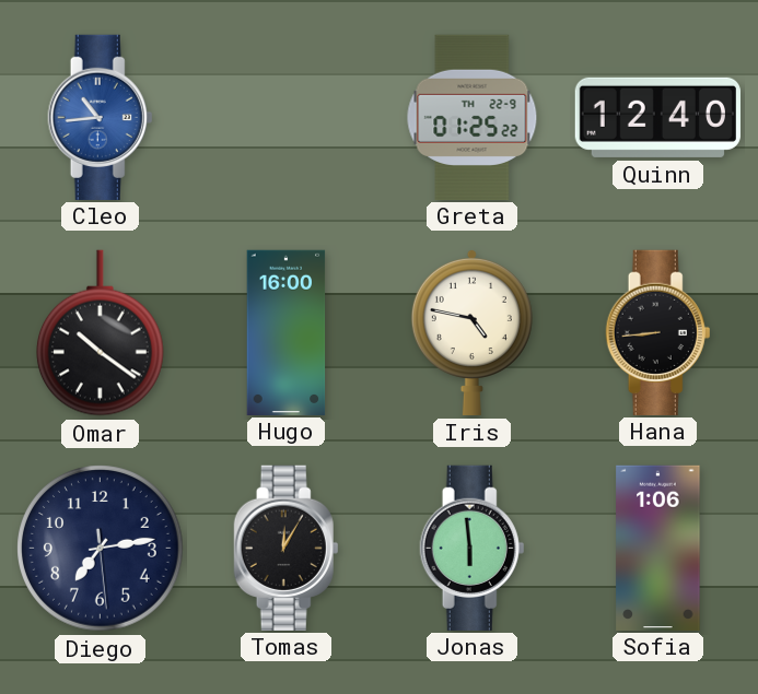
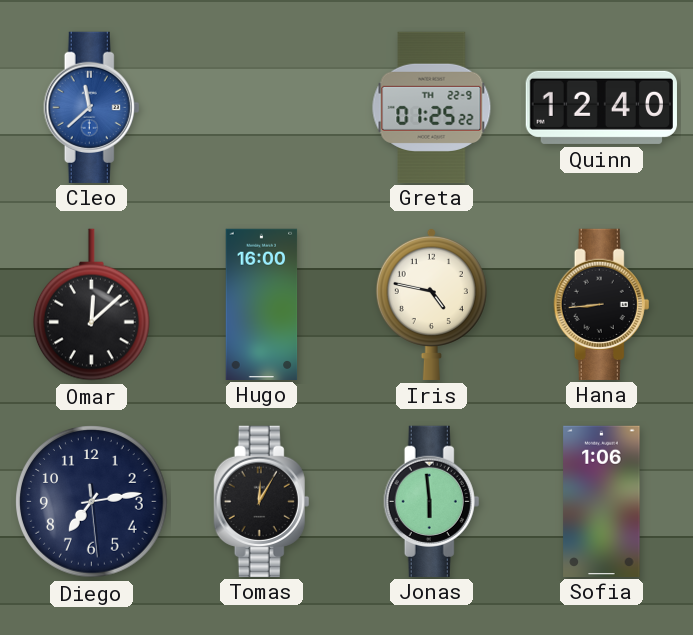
Cleo: 10:44 -> 11:38 (92, 107)
Omar: 10:21 -> 12:08 (91, 305)
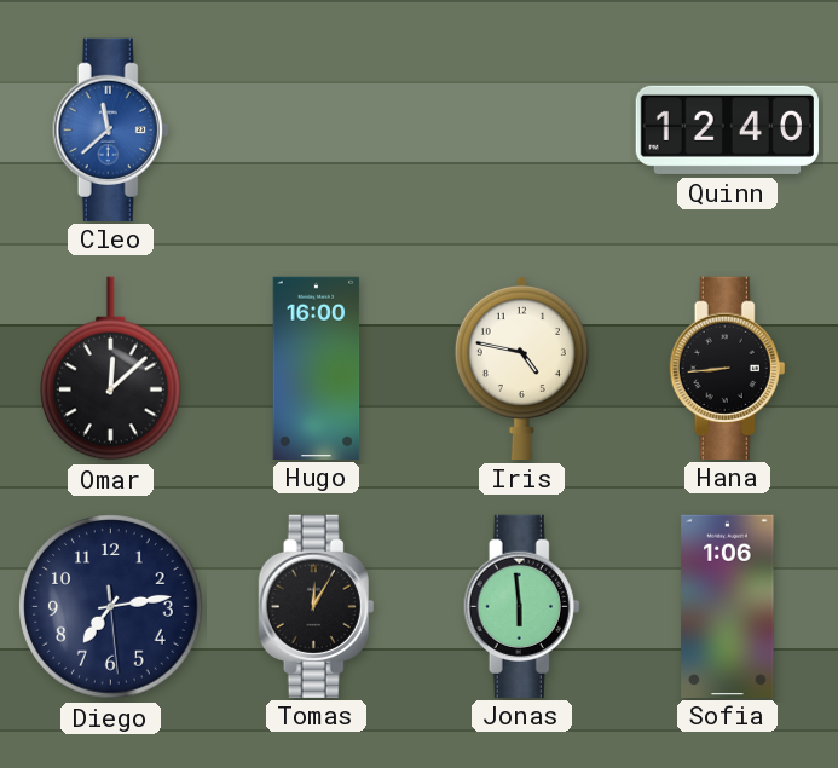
Greta: 01:25 -> none (432, 107)
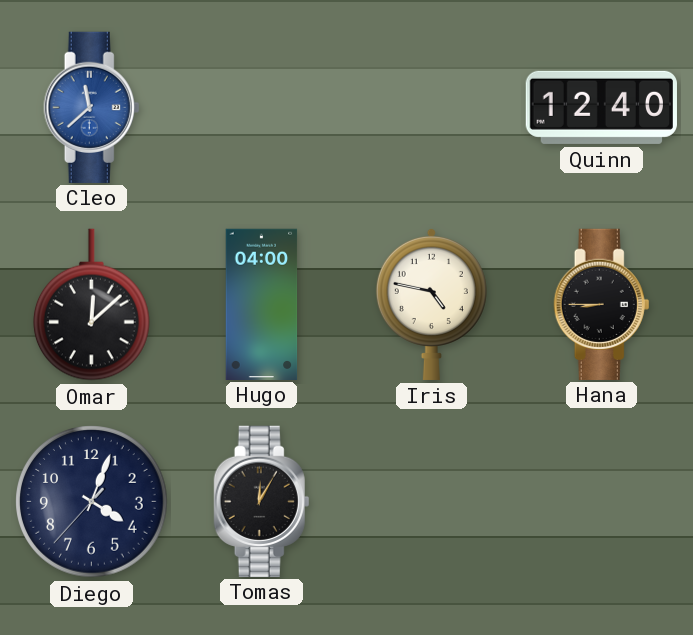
Hugo: 16:00 -> 04:00 (262, 304)
Hana: 8:44 -> 8:45 (602, 304)
Diego: 7:13 -> 4:03 (92, 502)
Jonas: 5:59 -> none (522, 606)
Sofia: 1:06 -> none (728, 606)
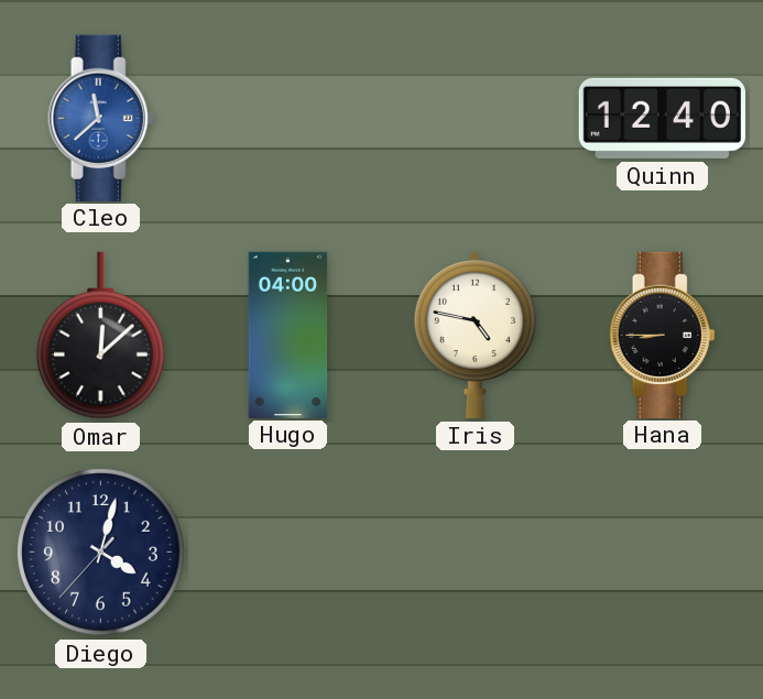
Diego: 4:03 -> 4:02 (101, 553)
Tomas: 12:05 -> none (262, 501)
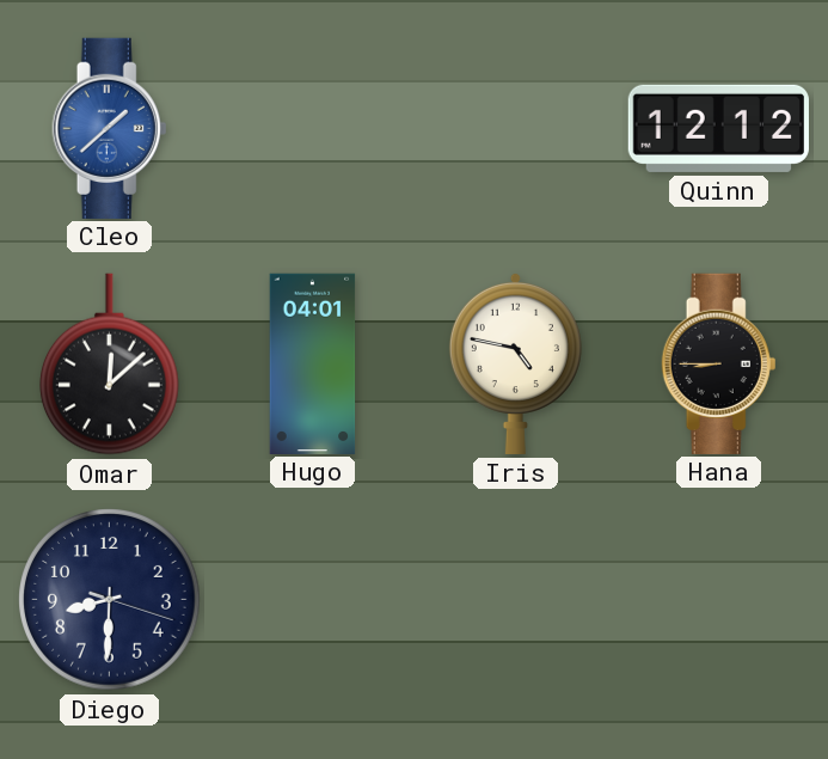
Cleo: 11:38 -> 1:38 (110, 128)
Quinn: 12:40 -> 12:12 (718, 128)
Hugo: 04:00 -> 04:01 (313, 363)
Diego: 4:02 -> 8:30 (110, 600)
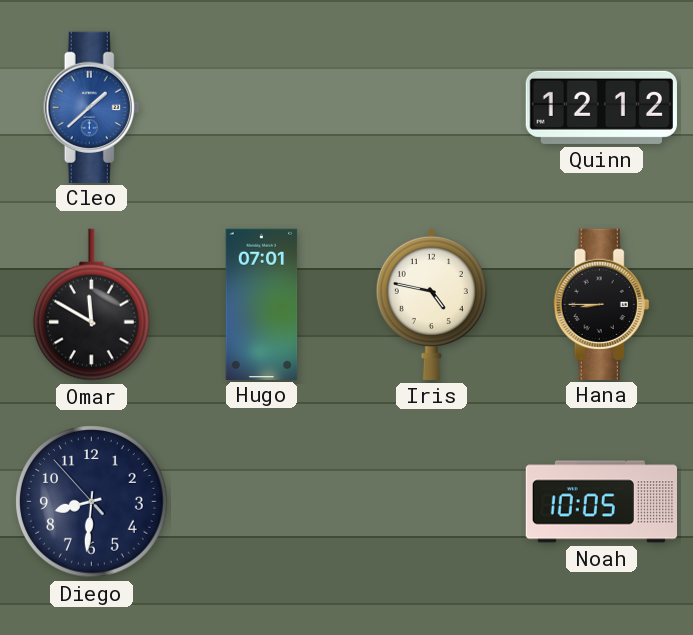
Omar: 12:08 -> 11:50 (91, 305)
Hugo: 04:01 -> 07:01 (262, 304)
Diego: 8:30:18 -> 8:30:53 (92, 502)
Noah: none -> 10:05 (602, 502)
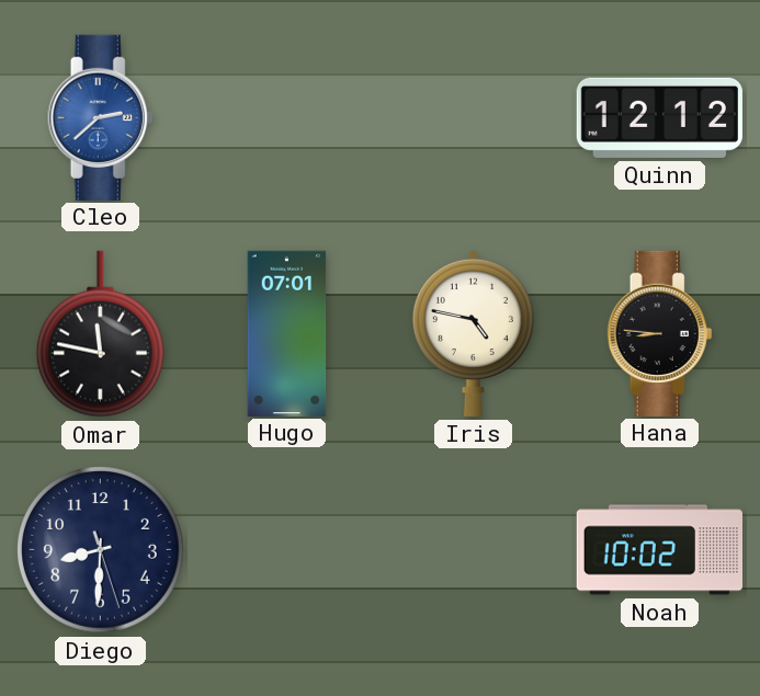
Cleo: 1:38 -> 2:38 (101, 117)
Omar: 11:50 -> 11:47 (100, 334)
Hana: 8:45 -> 8:46 (660, 333)
Diego: 8:30:53 -> 8:30:27 (101, 550)
Noah: 10:05 -> 10:02 (660, 550)
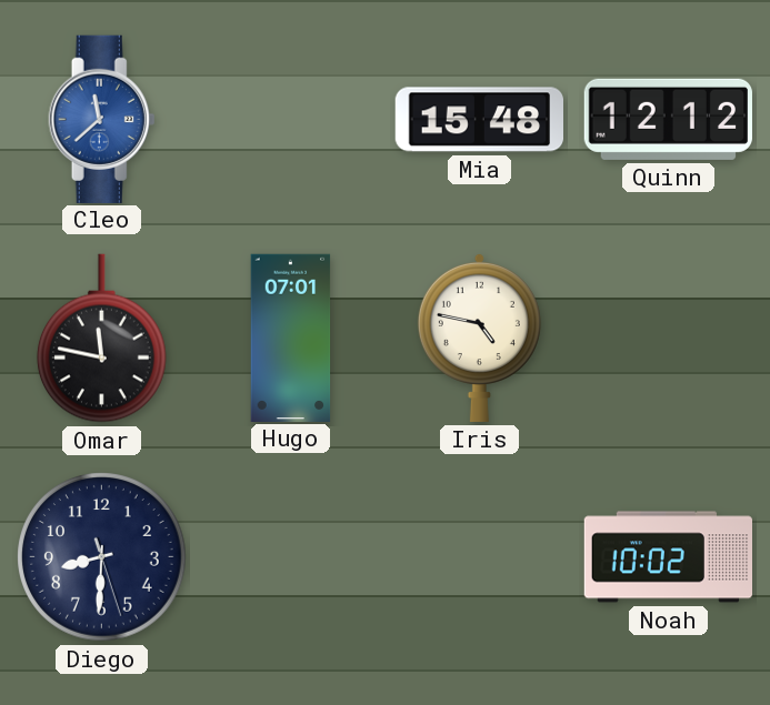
Cleo: 2:38 -> 11:38 (102, 119)
Mia: none -> 15:48 (479, 120)
Hana: 8:46 -> none (660, 333)
